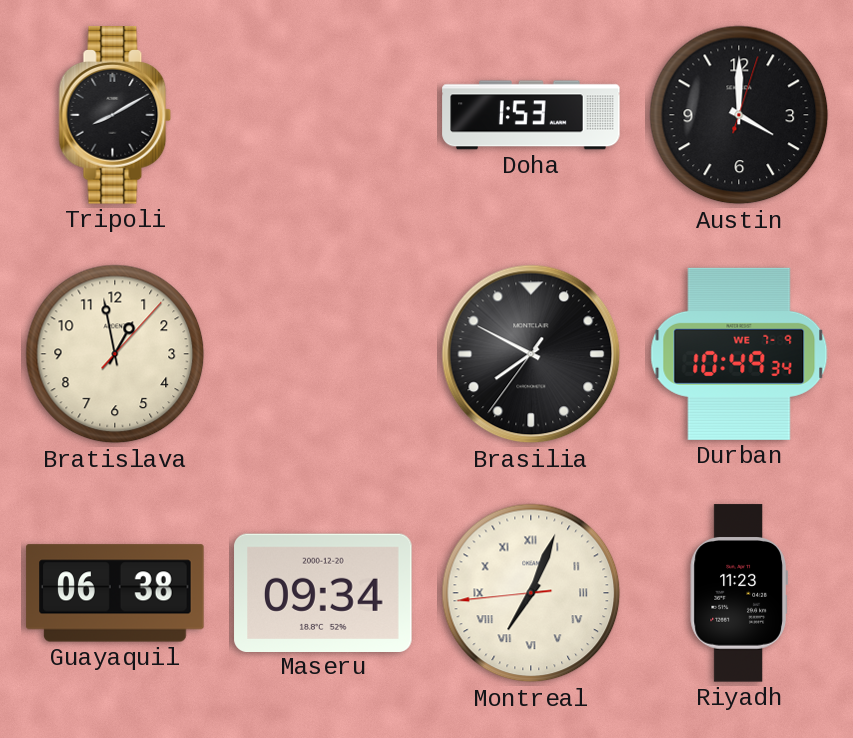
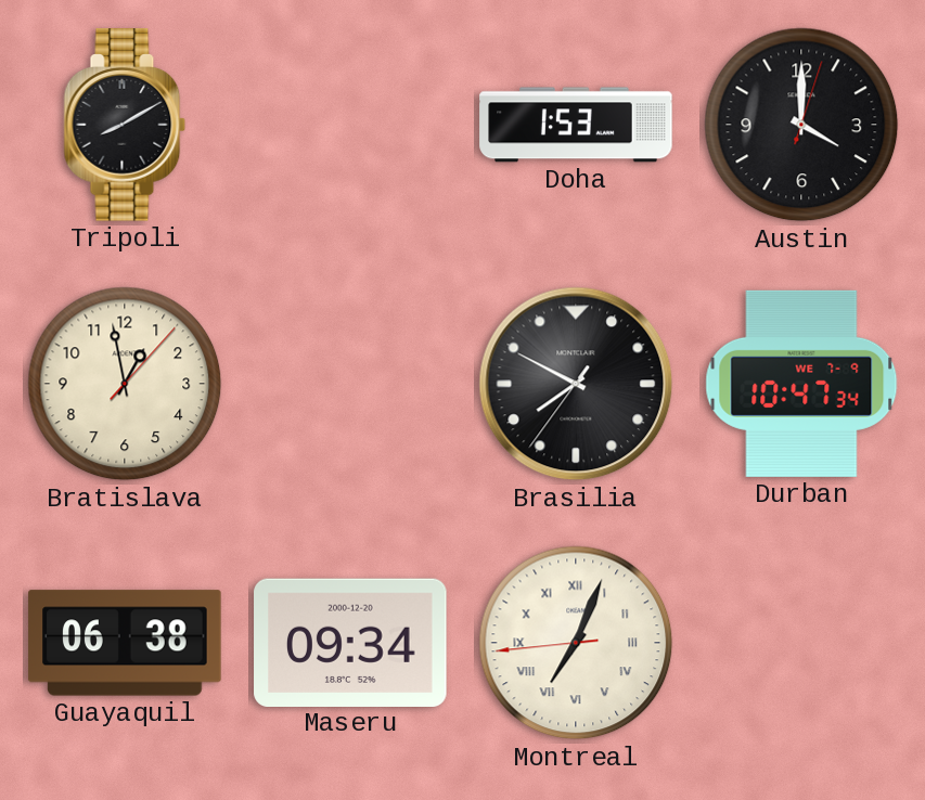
Durban: 10:49 -> 10:47 (801, 384)
Riyadh: 11:23 -> none (739, 593)
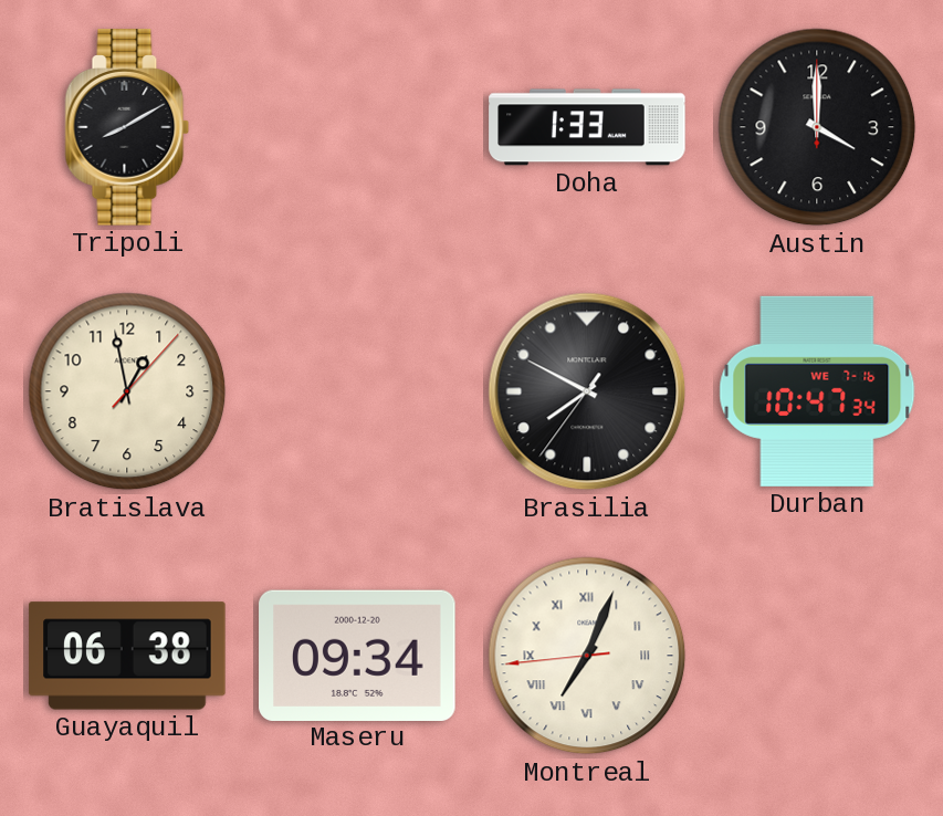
Doha: 1:53 -> 1:33 (587, 127)
Austin: 4:00:03 -> 4:00:00 (817, 127)
Durban date: WE 7-9 -> WE 7-16 (817, 391)
